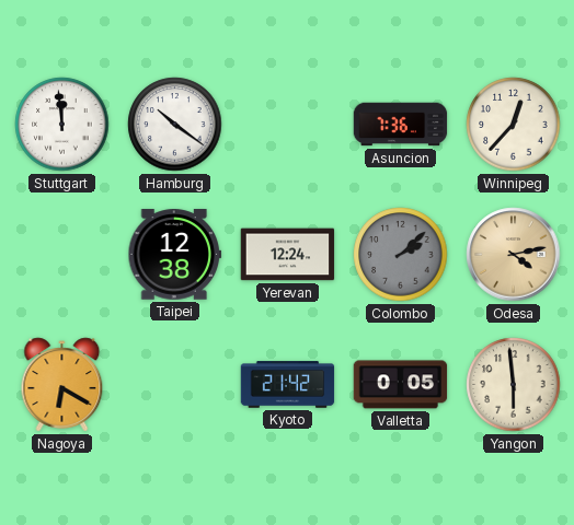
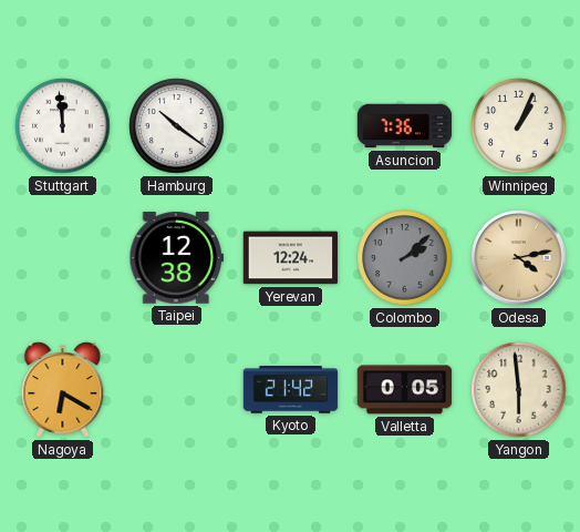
Winnipeg: 12:37 -> 1:04 (519, 126)
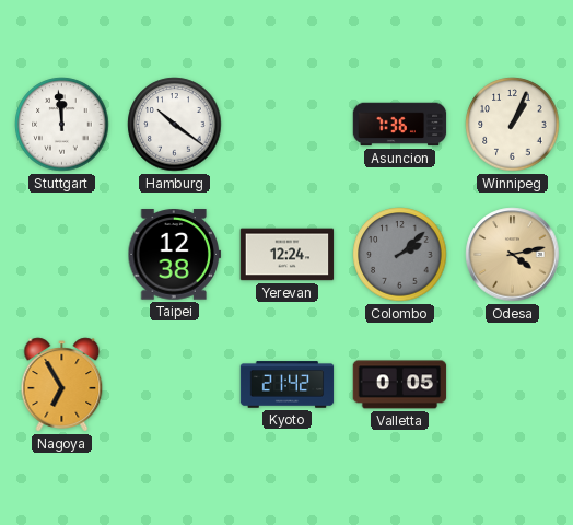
Nagoya: 6:20 -> 6:55 (62, 385)
Yangon: 5:59 -> none (519, 390)
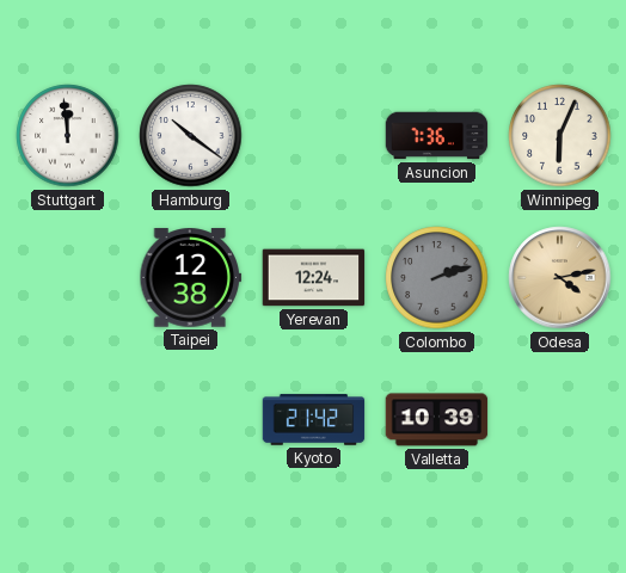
Winnipeg: 1:04 -> 6:04 (560, 136)
Colombo: 2:08 -> 2:12 (437, 278)
Nagoya: 6:55 -> none (62, 385)
Valletta: 0:05 -> 10:39 (437, 420)
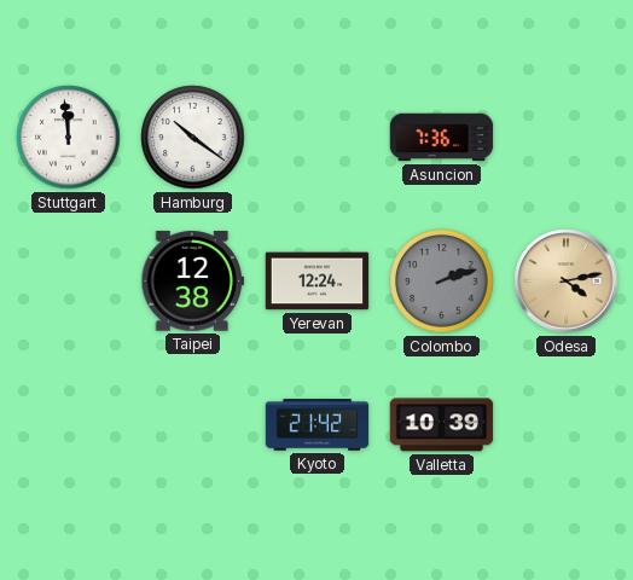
Winnipeg: 6:04 -> none (560, 136)
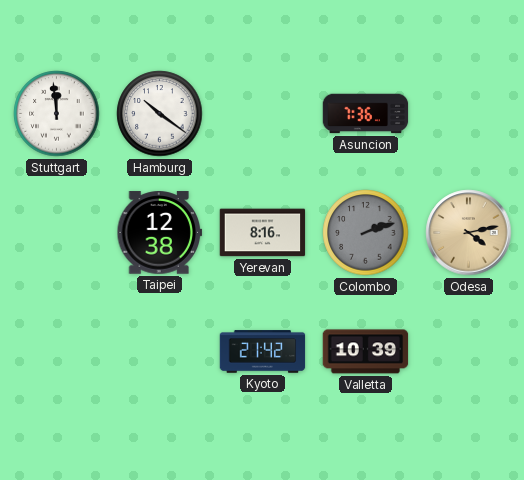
Yerevan: 12:24 -> 8:16 (263, 233)
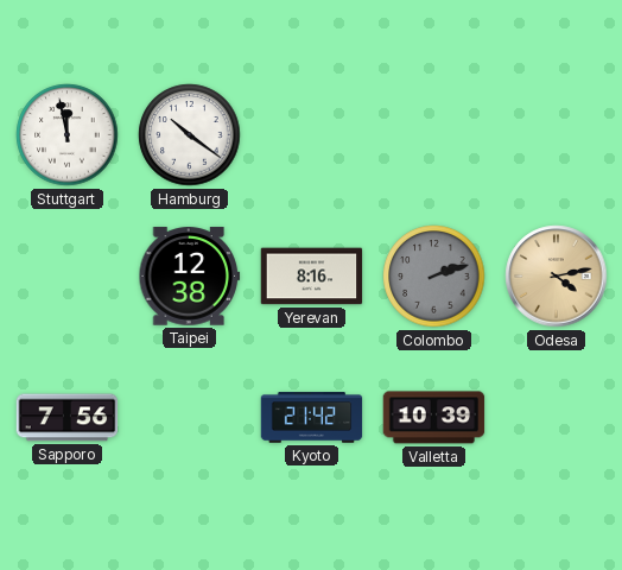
Stuttgart: 11:59 -> 11:58 (68, 135)
Asuncion: 7:36 -> none (366, 114)
Sapporo: none -> 7:56 (68, 418)
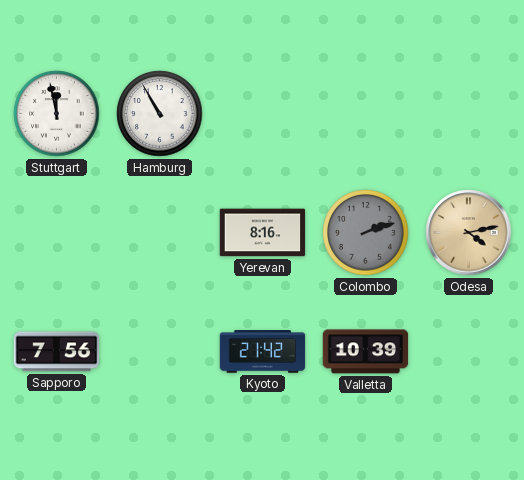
Hamburg: 10:21 -> 10:55 (160, 114)
Taipei: 12:38 -> none (190, 277)
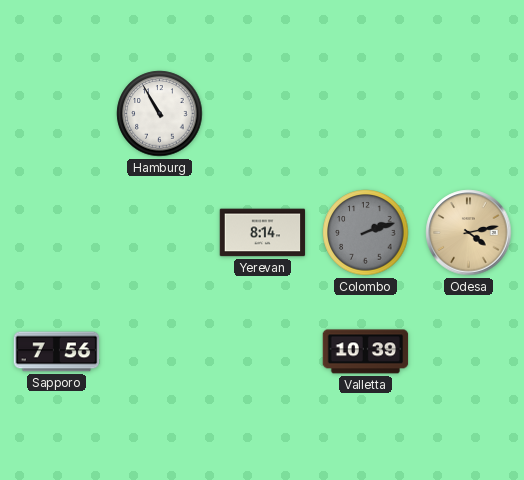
Stuttgart: 11:58 -> none (57, 114)
Yerevan: 8:16 -> 8:14 (263, 233)
Kyoto: 21:42 -> none (263, 352)
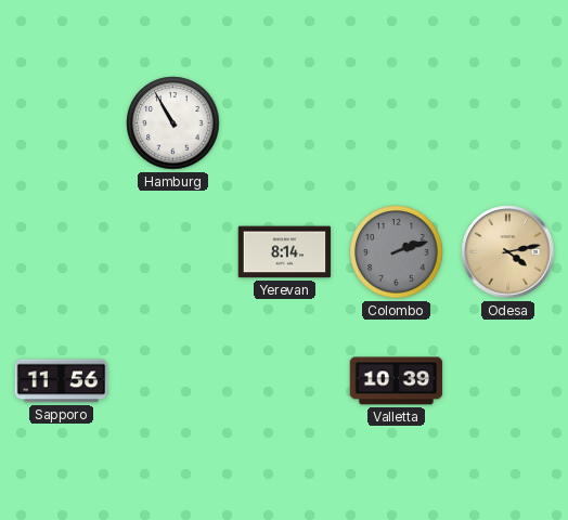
Sapporo: 7:56 -> 11:56 (62, 381)
